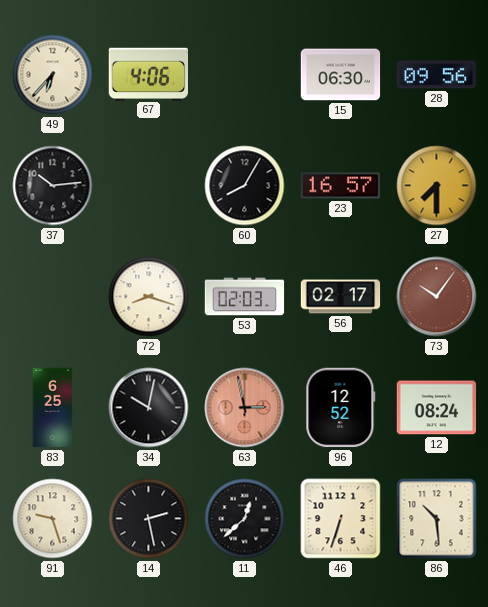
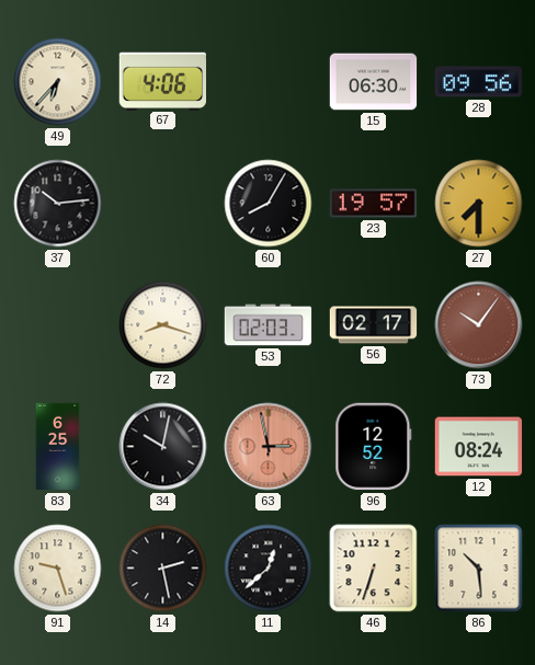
23: 16:57 -> 19:57 (374, 204)
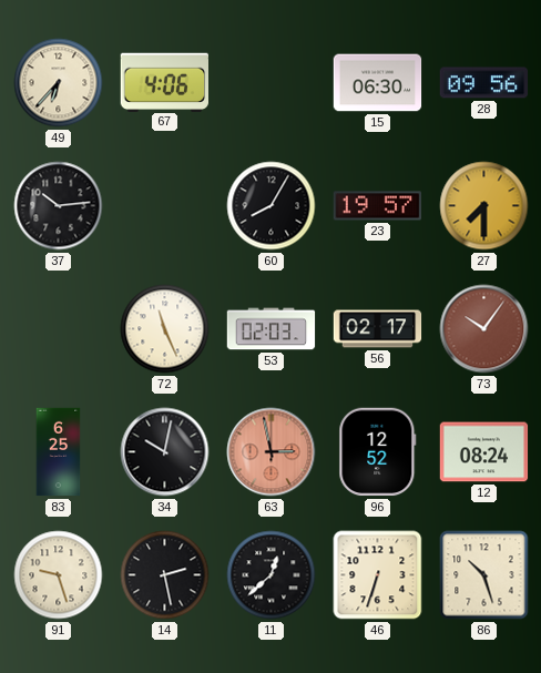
72: 8:18 -> 11:26 (165, 329)
86: 10:29 -> 10:27 (484, 575)
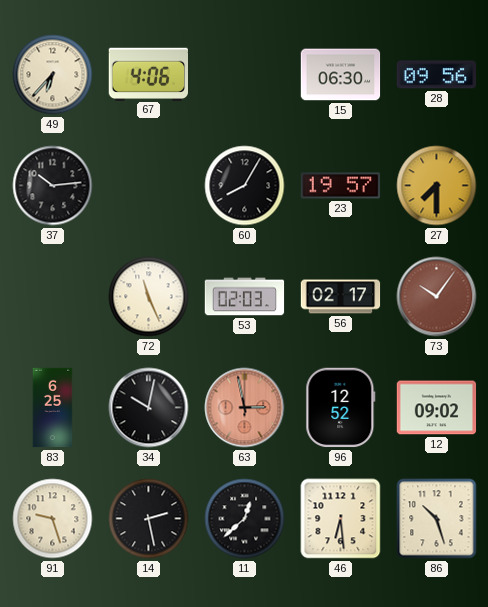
12: 08:24 -> 09:02 (437, 408)
46: 6:33 -> 6:29 (341, 519)
